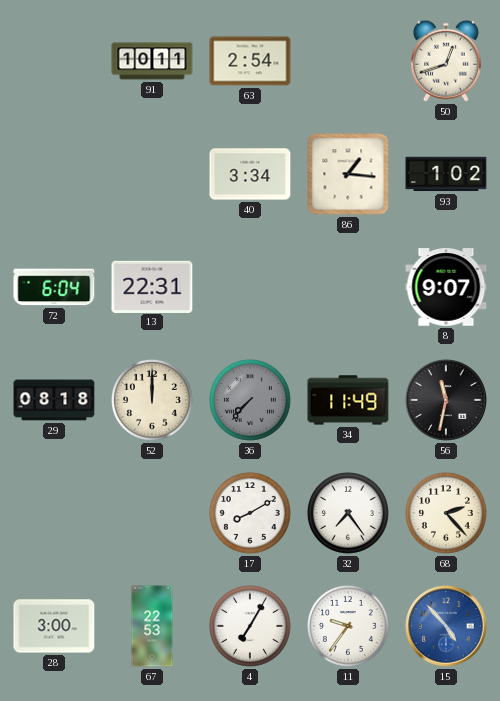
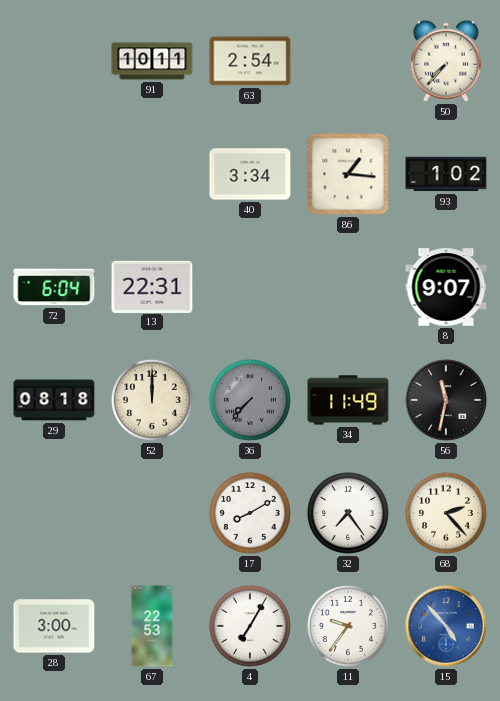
50: 12:42 -> 7:37 (446, 61)
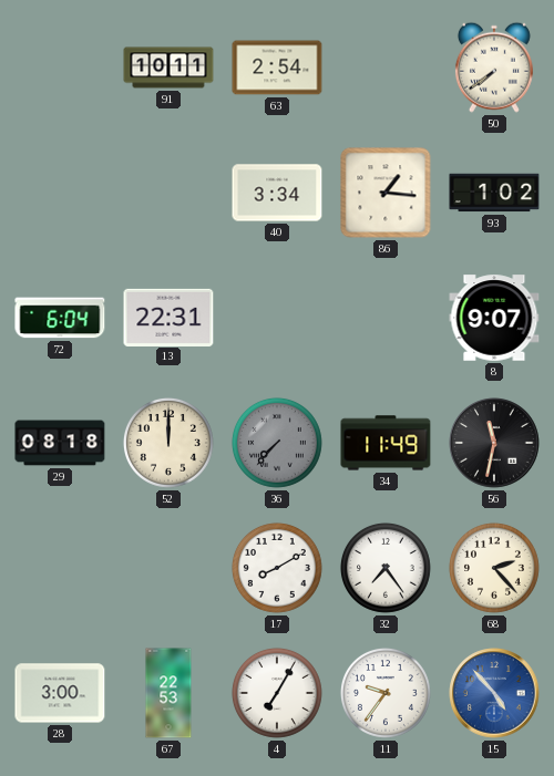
50: 7:37 -> 7:39 (494, 68)
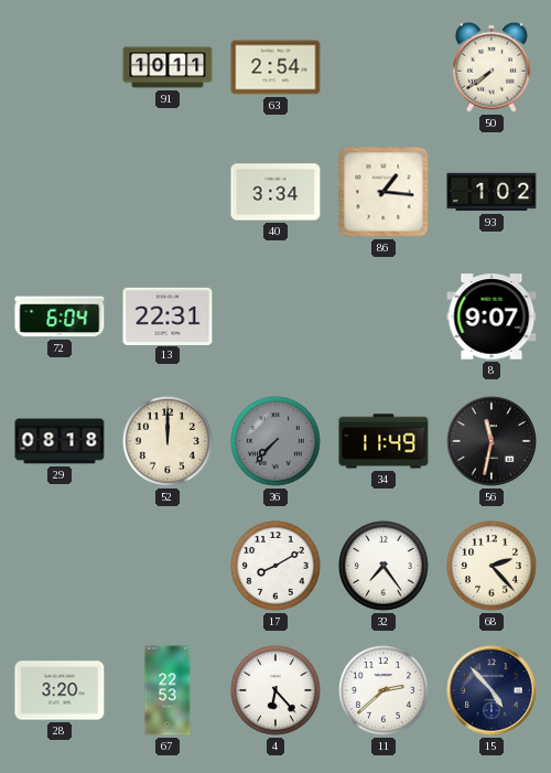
28: 3:00 -> 3:20 (60, 690)
4: 7:05 -> 6:23 (275, 690)
11: 9:36 -> 2:38 (383, 690)
15 dial: blue -> navy (491, 690)
